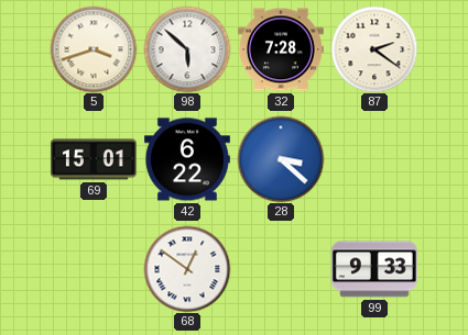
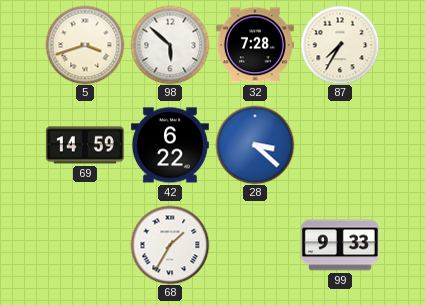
87: 2:21 -> 7:35 (340, 45)
69: 15:01 -> 14:59 (85, 145)
68: 12:51 -> 1:35 (170, 245)
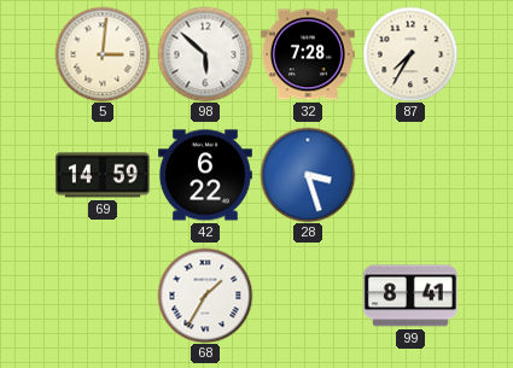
5: 3:42 -> 3:01 (103, 54)
28: 3:22 -> 3:27 (308, 175)
99: 9:33 -> 8:41 (410, 296)
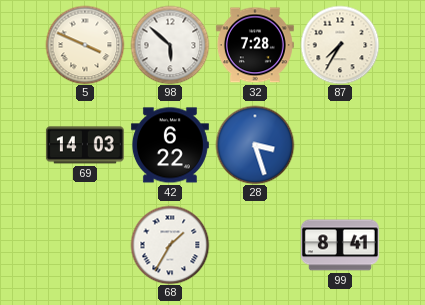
5: 3:01 -> 3:49 (85, 45)
69: 14:59 -> 14:03 (85, 145)
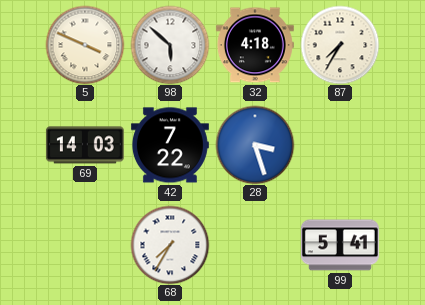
32: 7:28 -> 4:18 (255, 45)
42: 6:22 -> 7:22 (170, 145)
68: 1:35 -> 7:35 (170, 245)
99: 8:41 -> 5:41 (340, 245)
